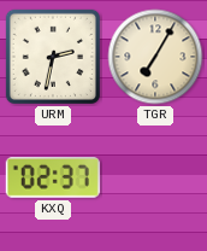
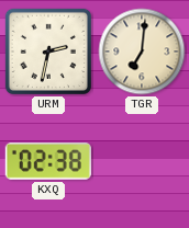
TGR: 7:05 -> 7:01 (142, 52)
KXQ: 02:37 -> 02:38 (48, 162)
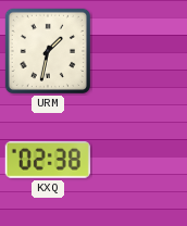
URM: 2:32 -> 1:32 (48, 51)
TGR: 7:01 -> none (142, 52)
